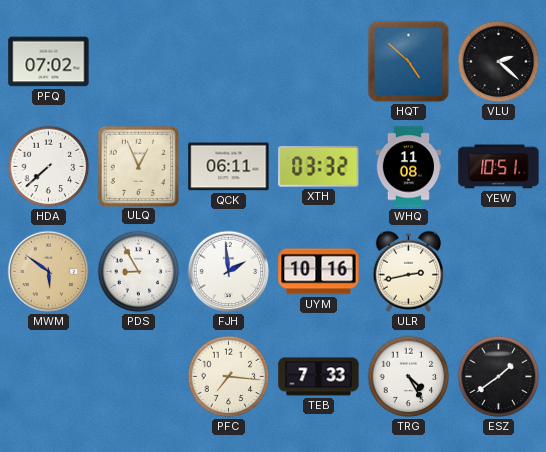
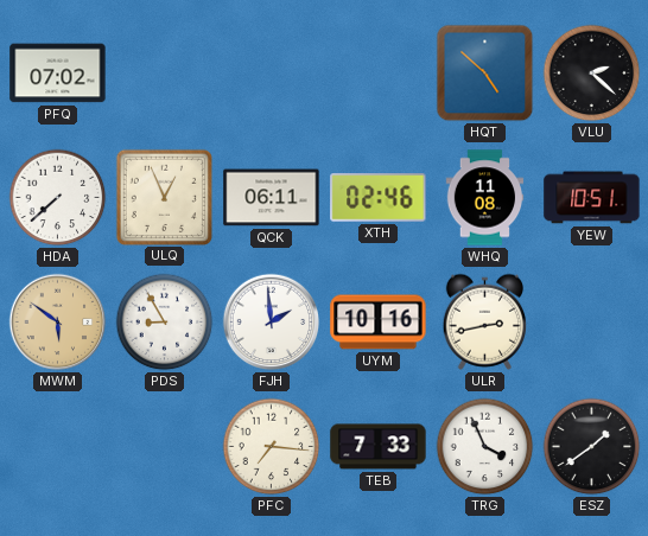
XTH: 03:32 -> 02:46 (379, 198)
TRG: 4:25 -> 3:56 (485, 447)
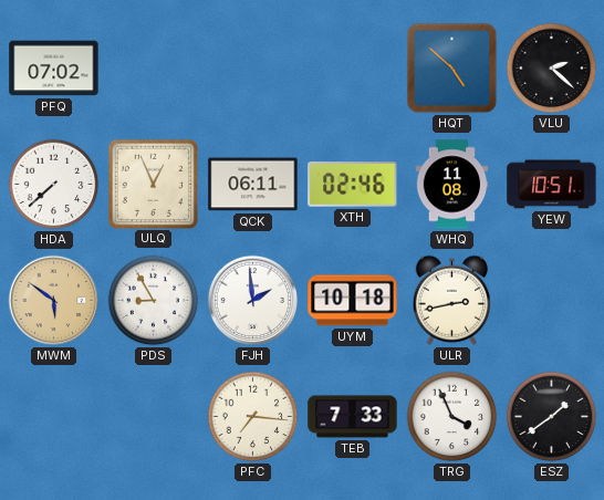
UYM: 10:16 -> 10:18 (353, 301)
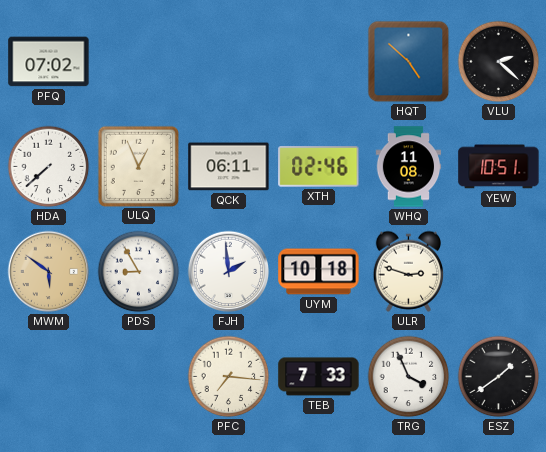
ULR: 2:43 -> 2:48 (408, 271)
